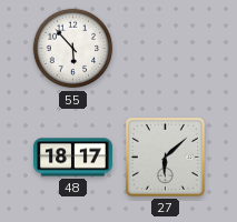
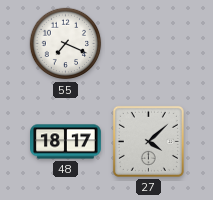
55: 5:53 -> 7:19 (66, 44)
27: 6:08 -> 4:08 (148, 141)
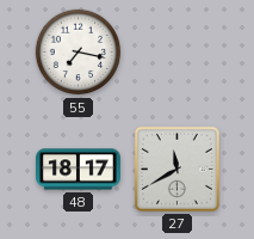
55: 7:19 -> 7:17 (79, 53)
27: 4:08 -> 11:40 (176, 168)
